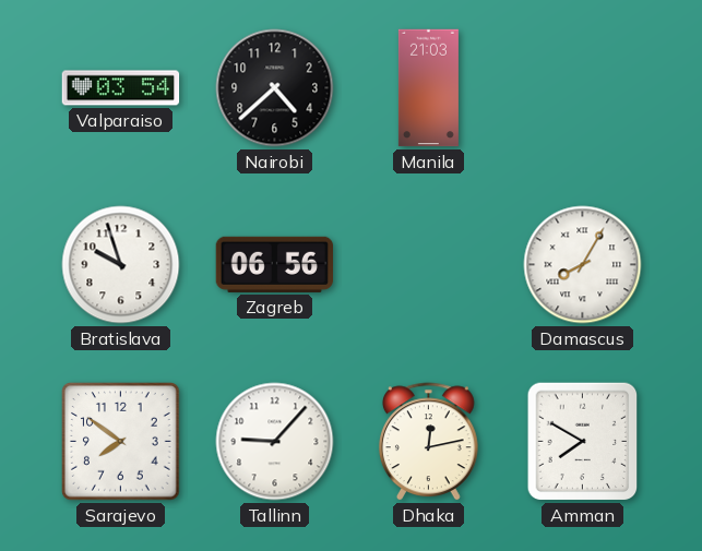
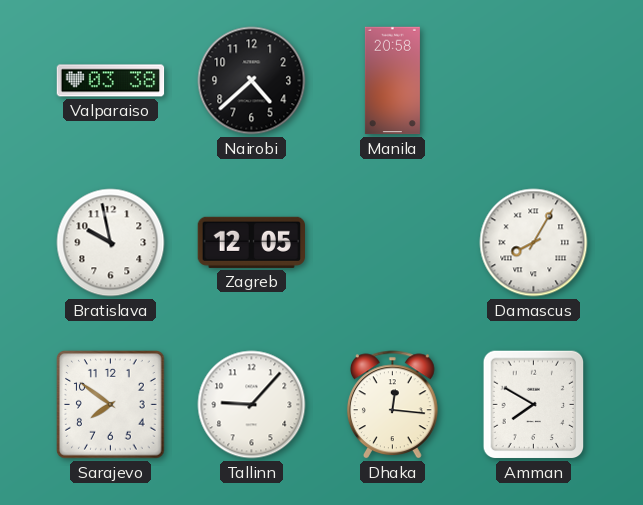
Valparaiso: 03:54 -> 03:38 (111, 81)
Manila: 21:03 -> 20:58 (392, 81)
Bratislava: 9:57 -> 9:58 (111, 243)
Zagreb: 06:56 -> 12:05 (251, 242)
Dhaka: 12:13 -> 12:16 (393, 405)
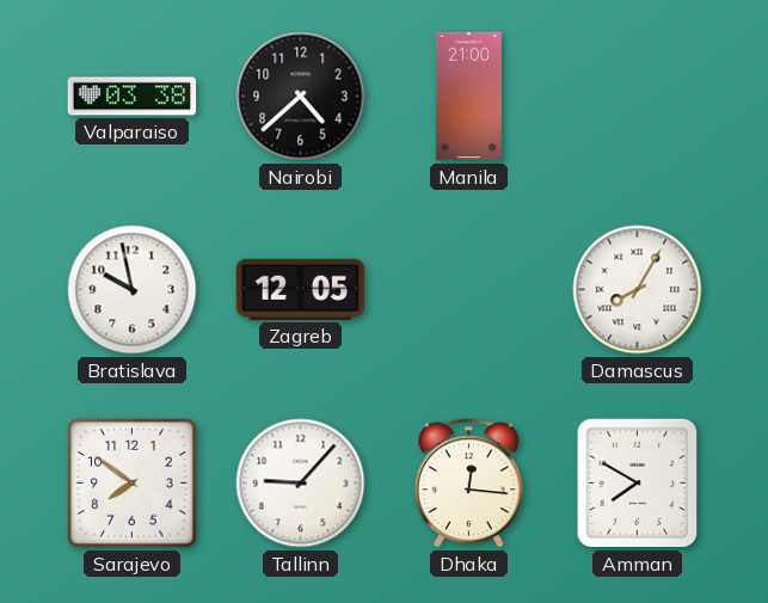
Manila: 20:58 -> 21:00 (468, 97)
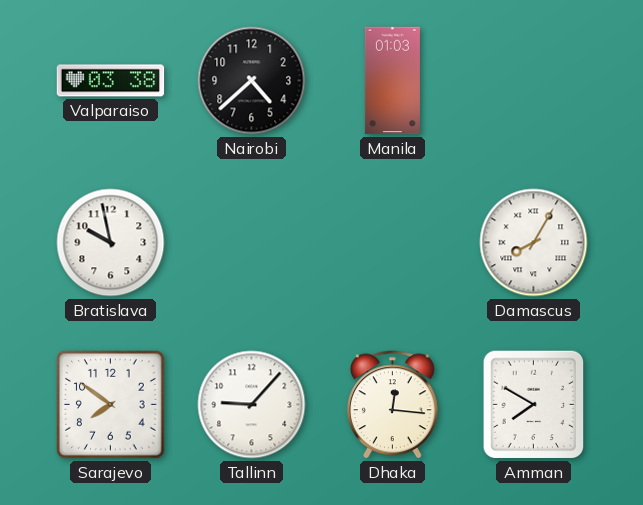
Manila: 21:00 -> 01:03 (392, 81)
Zagreb: 12:05 -> none (300, 289)
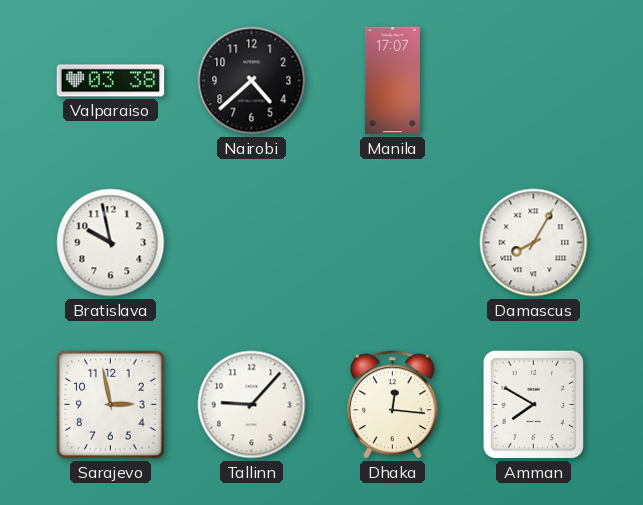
Manila: 01:03 -> 17:07 (392, 81)
Sarajevo: 7:51 -> 2:58 (111, 405)
